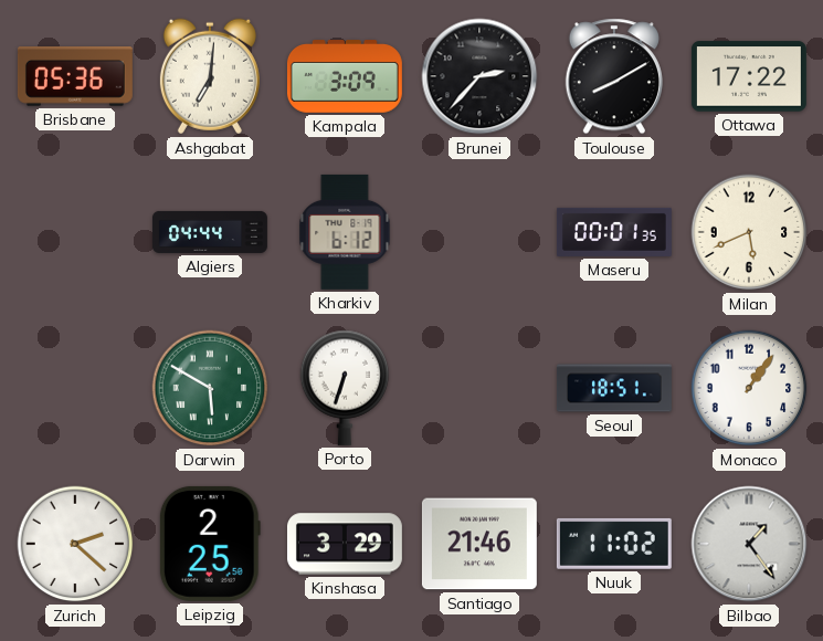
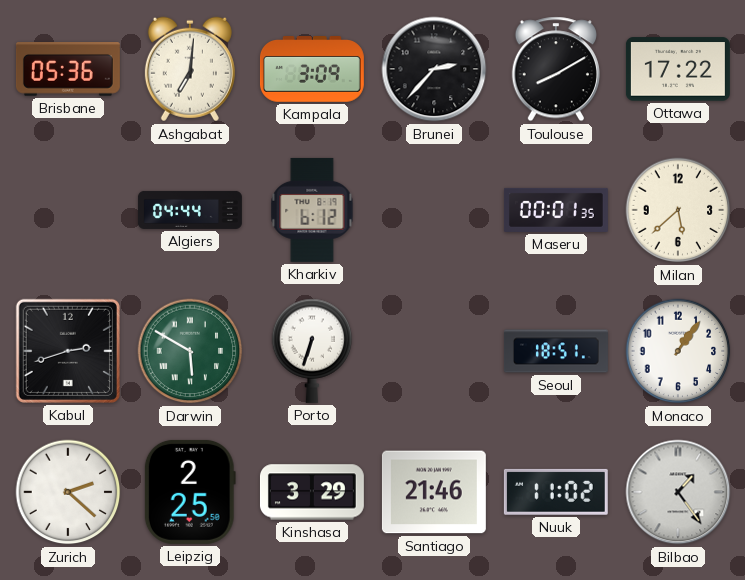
Milan: 5:41 -> 5:38 (678, 210)
Kabul: none -> 2:42 (68, 351)
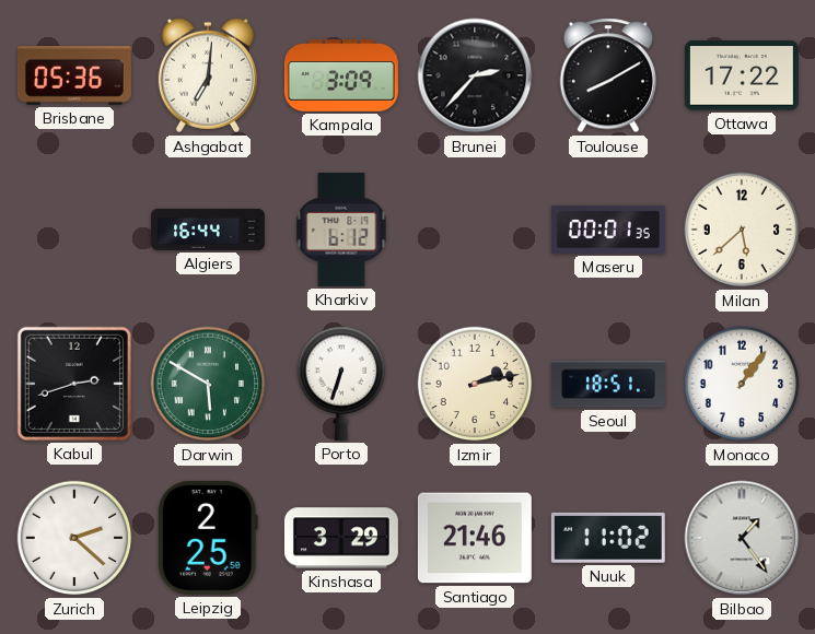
Algiers: 04:44 -> 16:44 (208, 230)
Izmir: none -> 2:13 (475, 384)
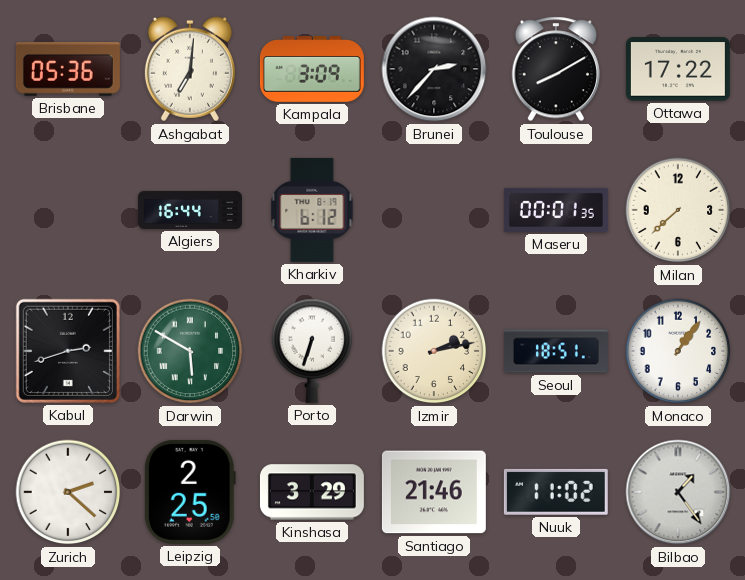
Milan: 5:38 -> 7:38 (678, 210)
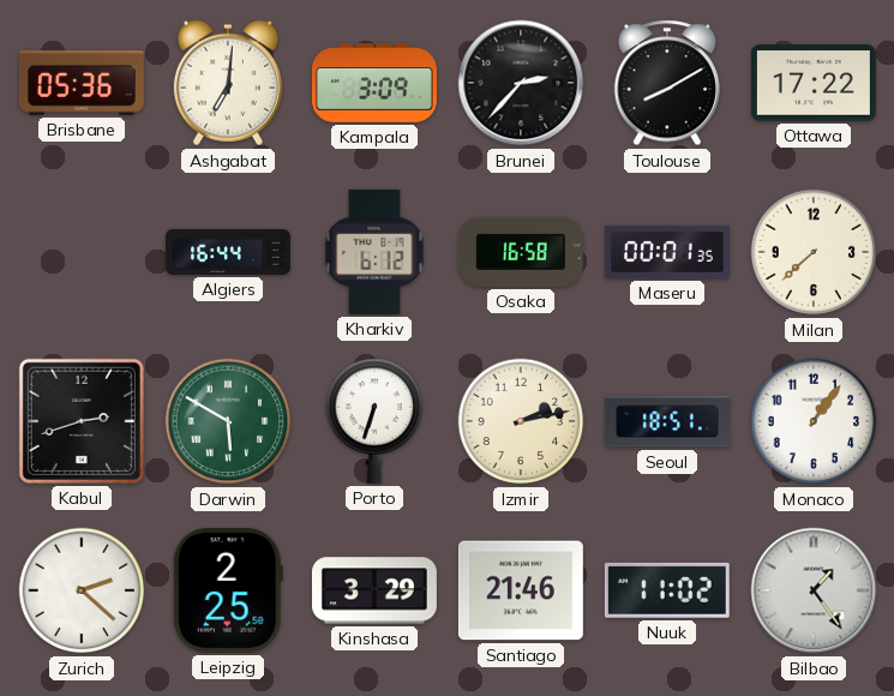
Osaka: none -> 16:58 (521, 252)
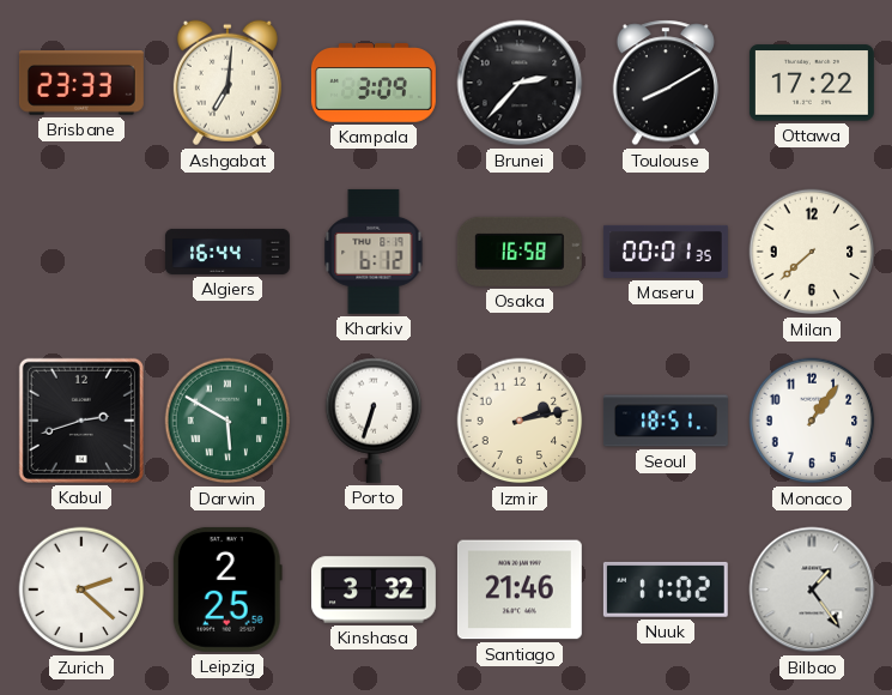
Brisbane: 05:36 -> 23:33 (81, 84)
Kinshasa: 3:29 -> 3:32 (374, 590)
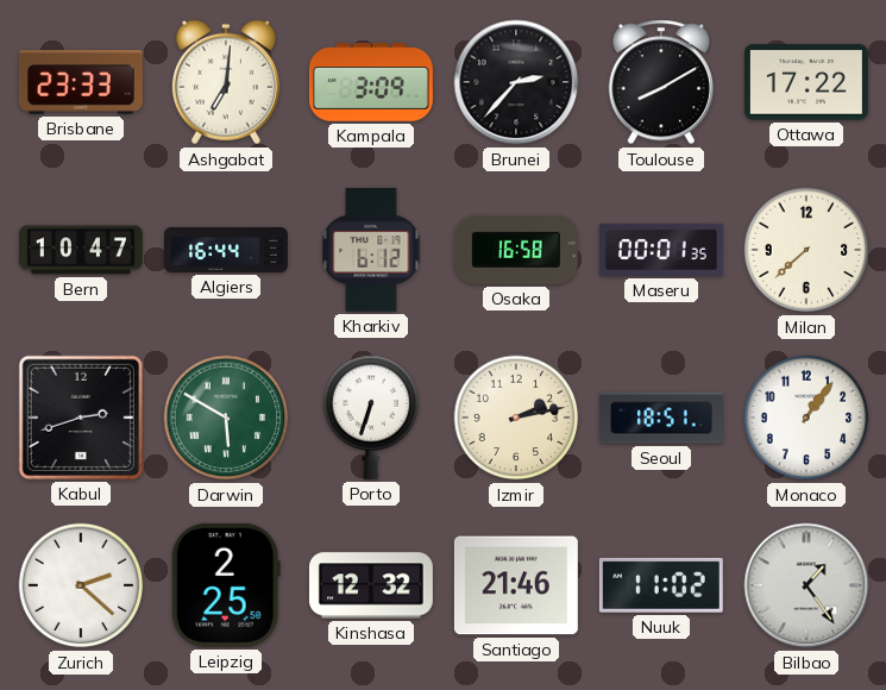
Bern: none -> 10:47 (81, 250)
Kinshasa: 3:32 -> 12:32 (371, 585)
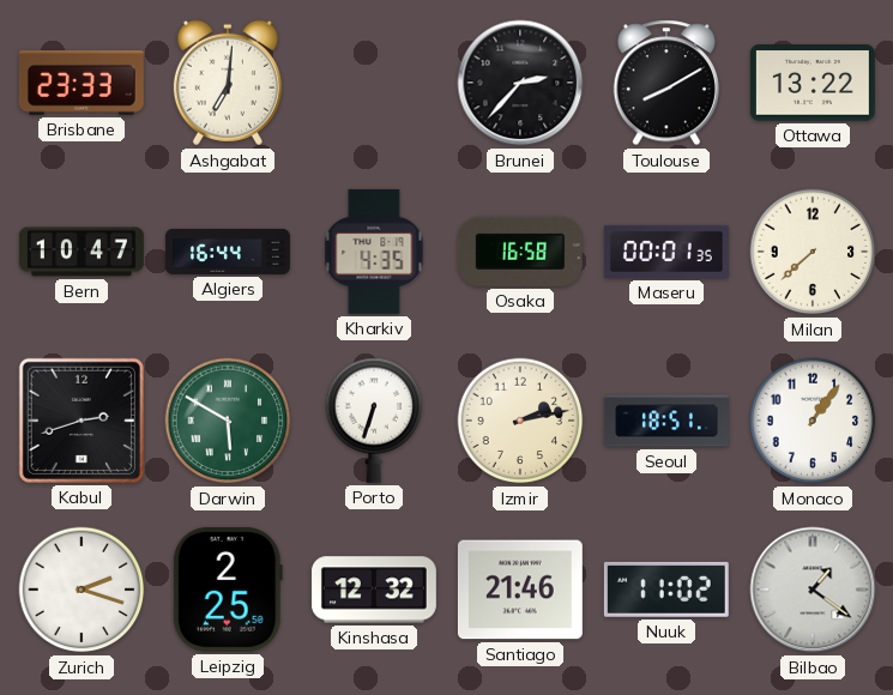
Kampala: 3:09 -> none (371, 82)
Ottawa: 17:22 -> 13:22 (813, 83)
Kharkiv: 6:12 -> 4:35 (374, 252)
Zurich: 2:22 -> 2:18 (82, 590)
Bilbao: 1:24 -> 1:21 (813, 590)
